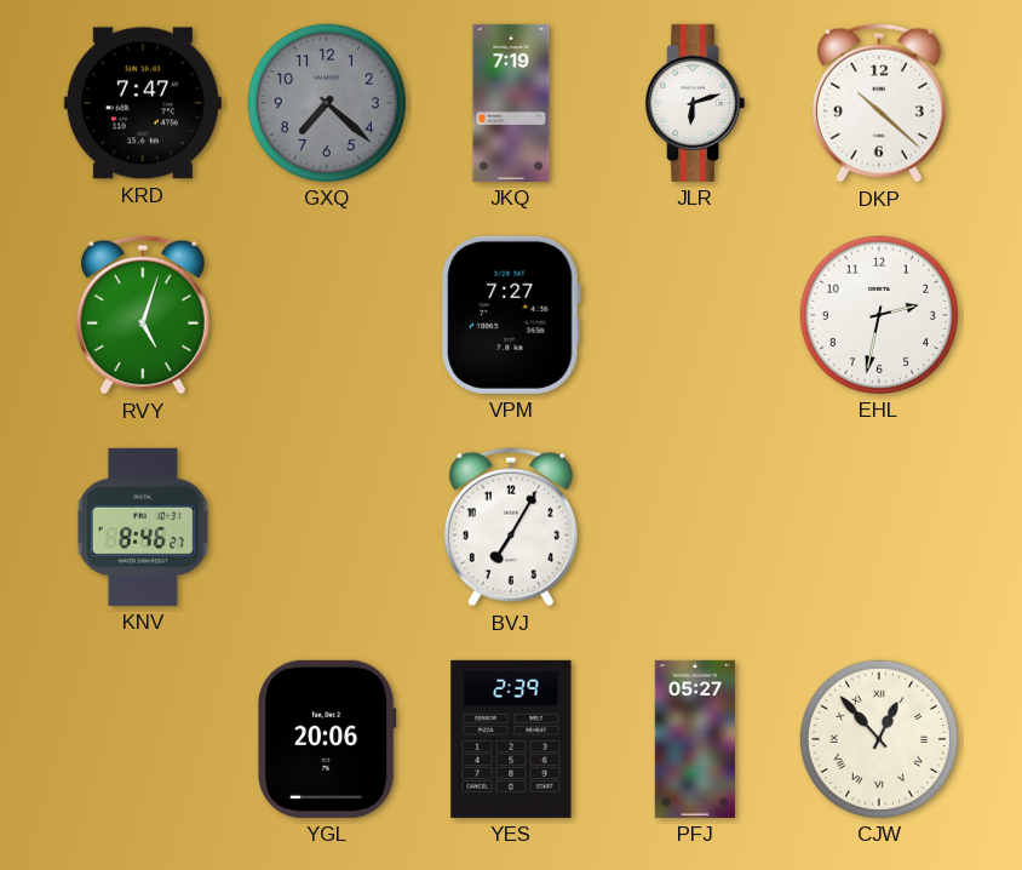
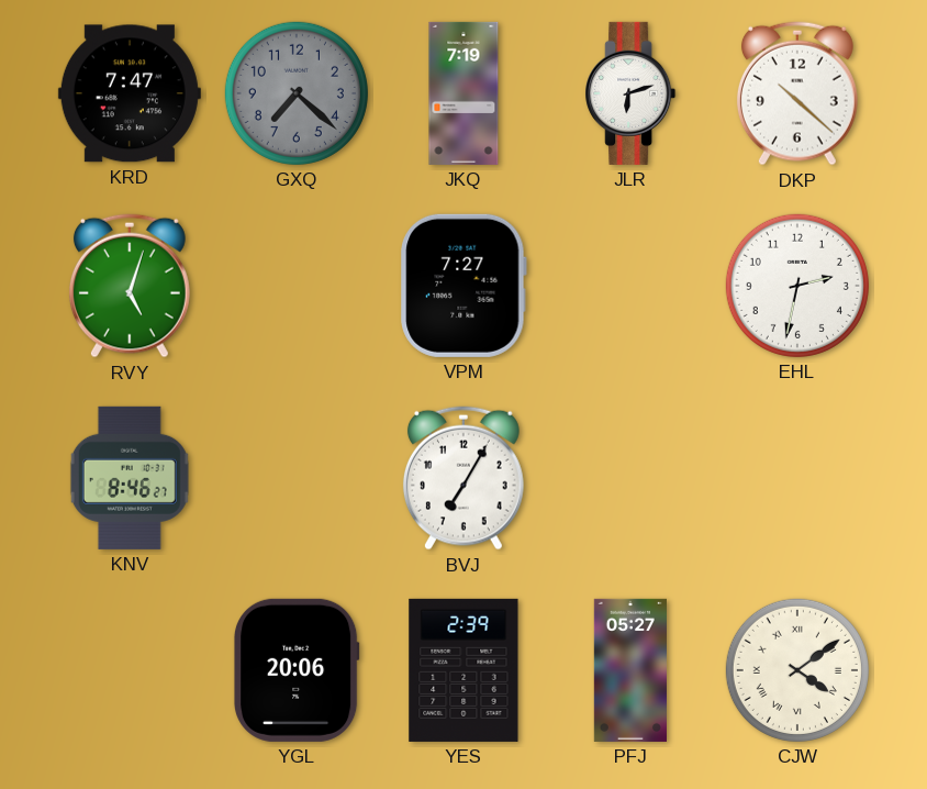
CJW: 12:53 -> 4:09 (797, 670)
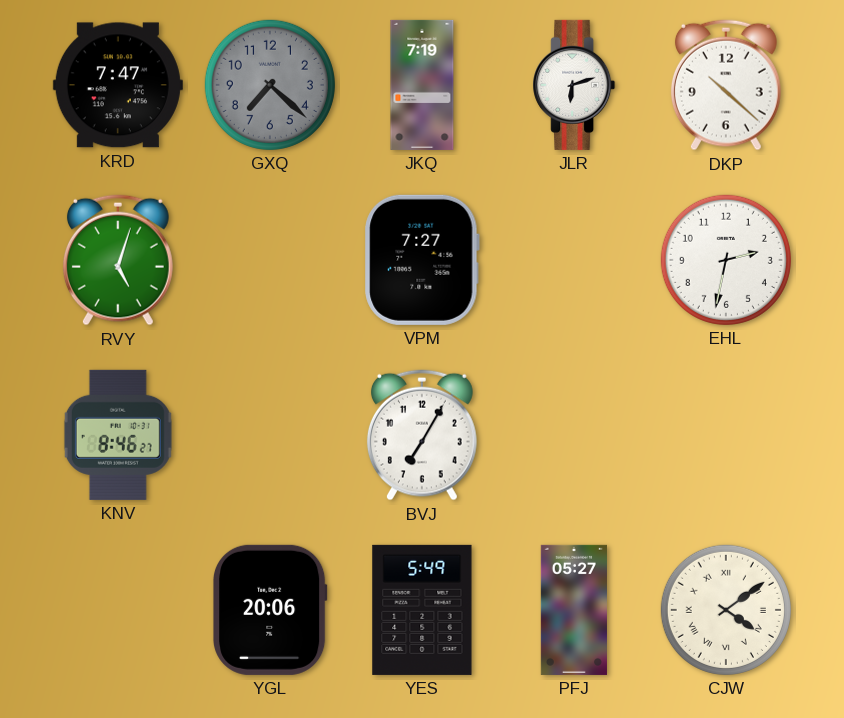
YES: 2:39 -> 5:49 (422, 610)
